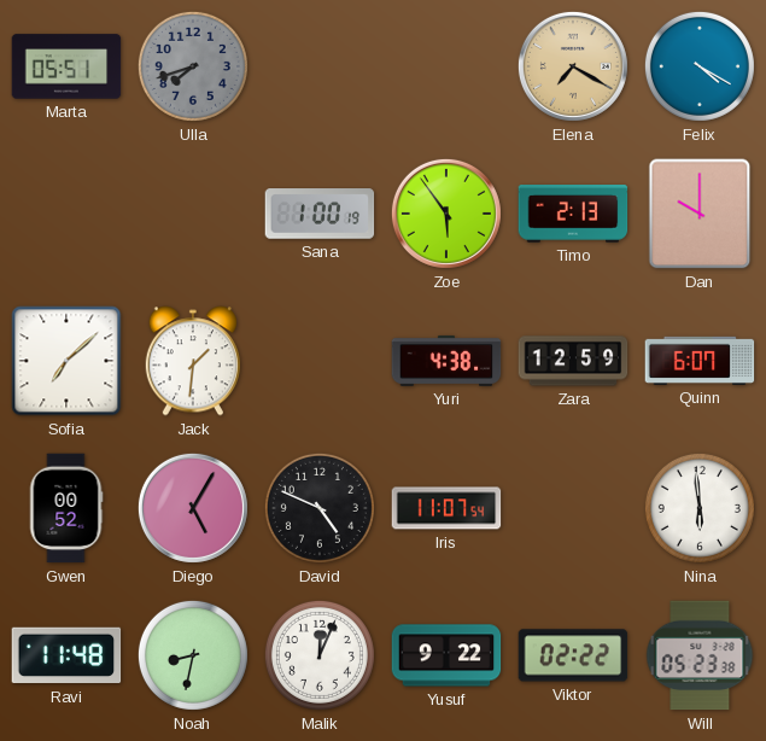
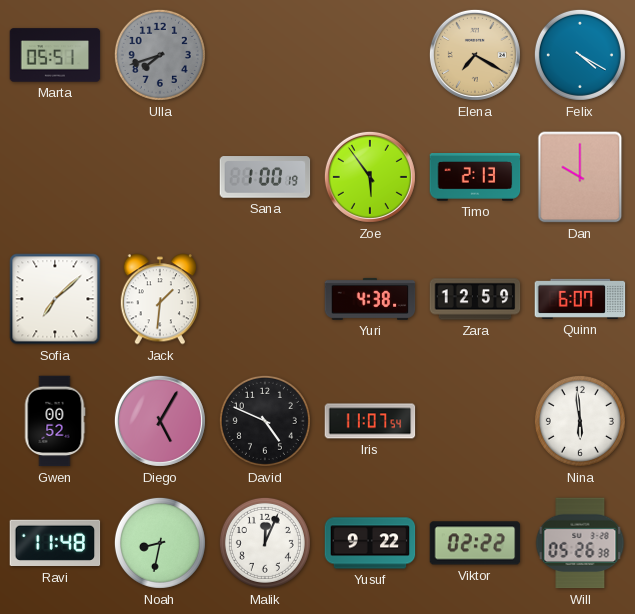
Will: 05:23 -> 05:26 (580, 543)
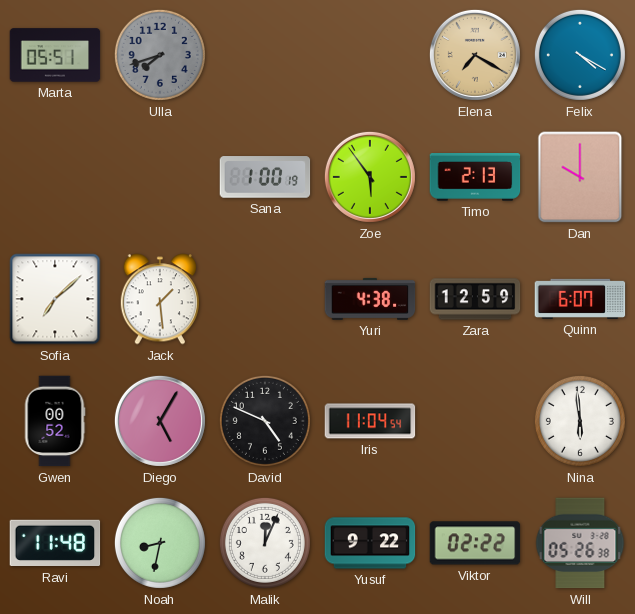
Jack: 1:31 -> 1:29 (159, 299)
Iris: 11:07 -> 11:04 (370, 421)
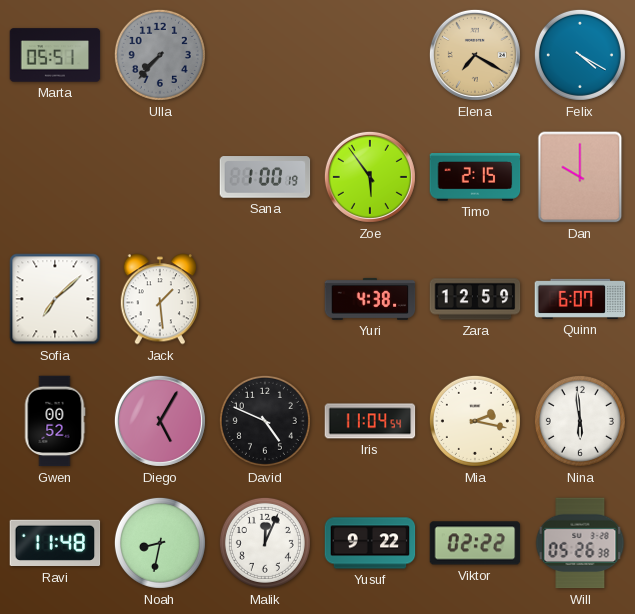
Ulla: 7:42 -> 7:37 (160, 55)
Timo: 2:13 -> 2:15 (475, 178)
Mia: none -> 2:17 (475, 421)
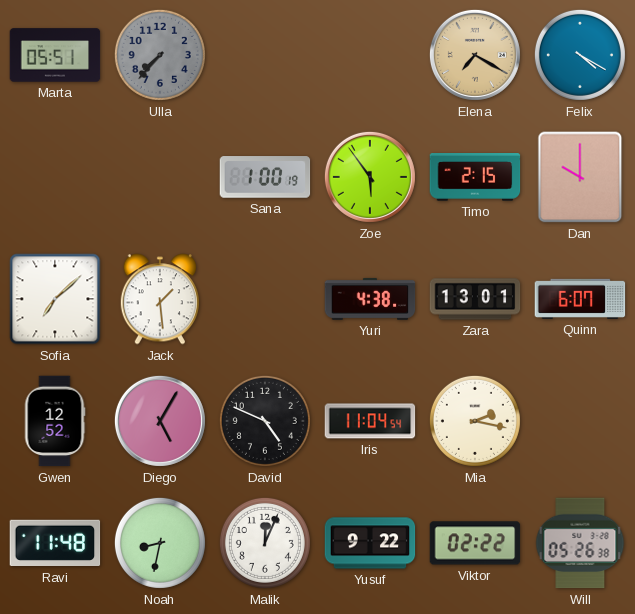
Zara: 12:59 -> 13:01 (475, 299)
Gwen: 00:52 -> 12:52 (55, 421)
Nina: 5:59 -> none (580, 421)
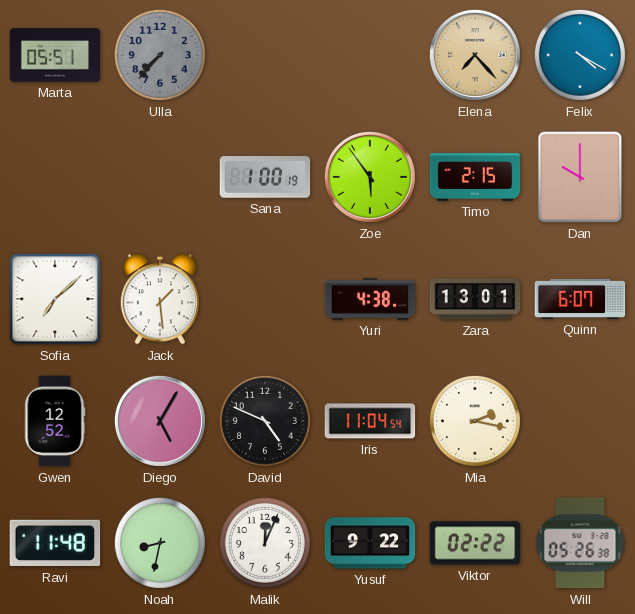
Elena: 7:20 -> 7:23 (475, 55)
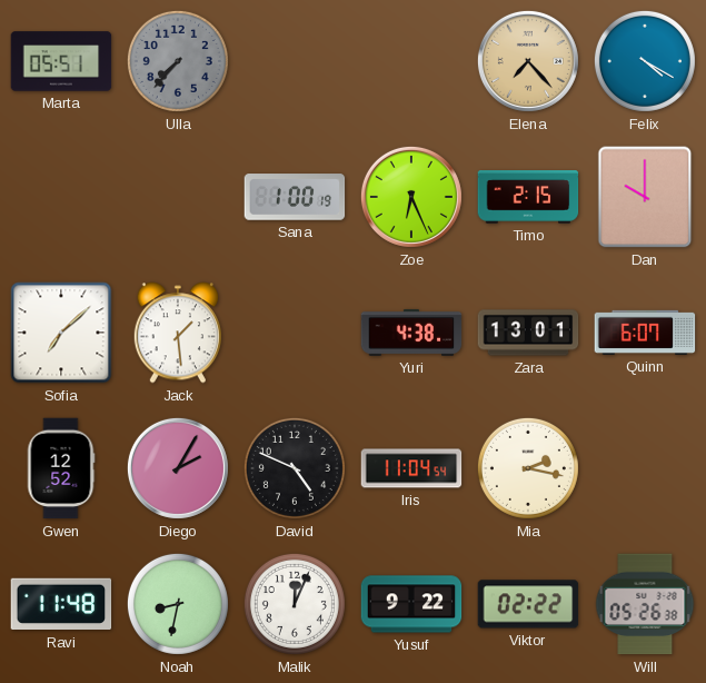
Zoe: 5:54 -> 6:26 (411, 197)
Diego: 5:05 -> 2:05 (178, 468)
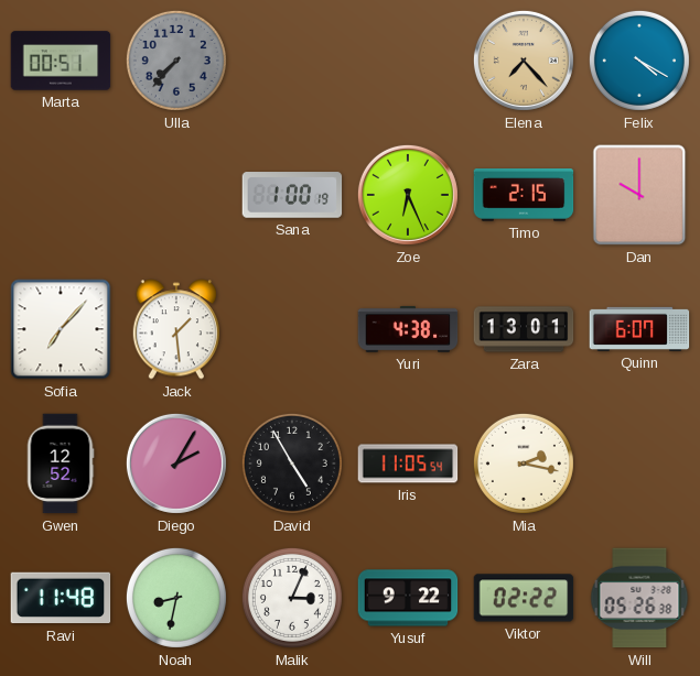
Marta: 05:51 -> 00:51 (61, 61)
Sofia: 7:08 -> 7:07 (61, 329)
David: 4:49 -> 4:55 (292, 464)
Iris: 11:04 -> 11:05 (408, 464)
Malik: 12:04 -> 3:04 (292, 598)
